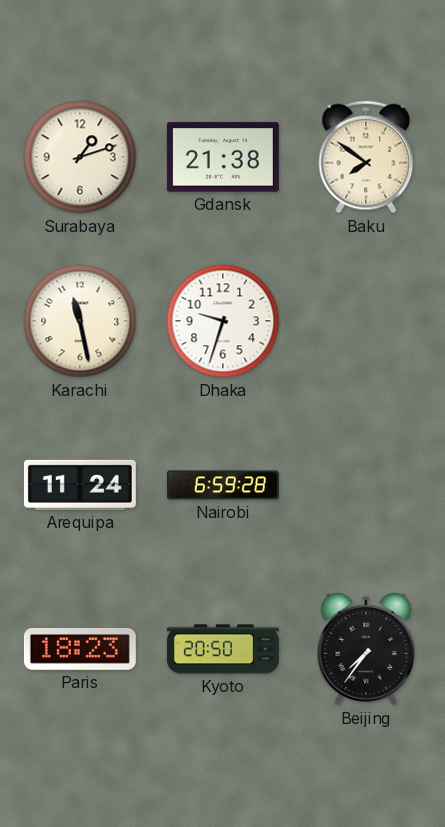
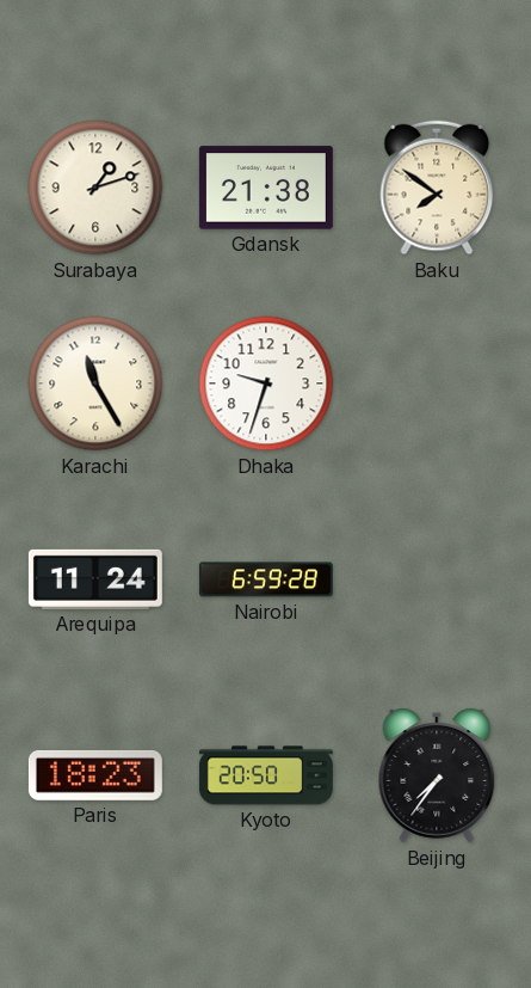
Karachi: 11:28 -> 11:25 (95, 383)
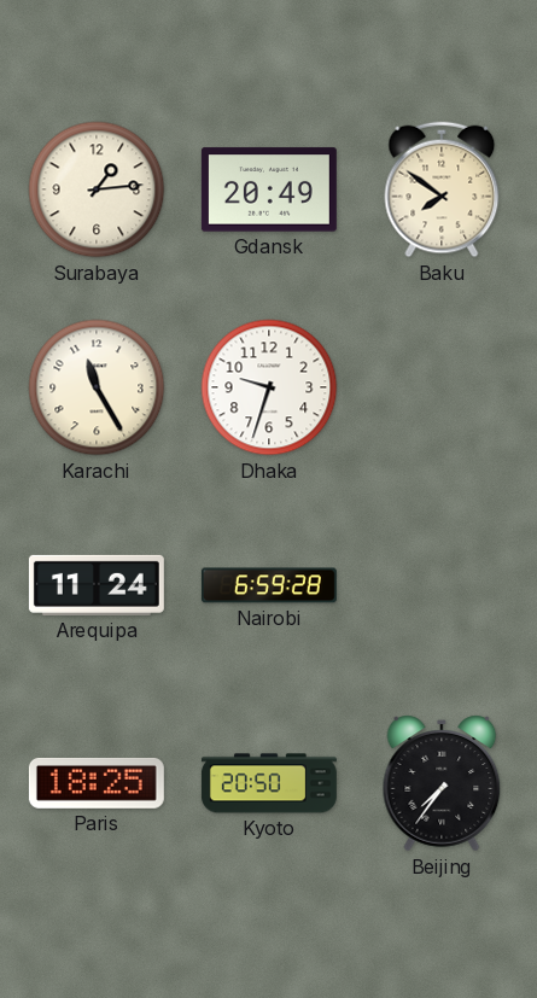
Surabaya: 1:12 -> 1:14 (97, 189)
Gdansk: 21:38 -> 20:49 (269, 189)
Paris: 18:23 -> 18:25 (97, 783)
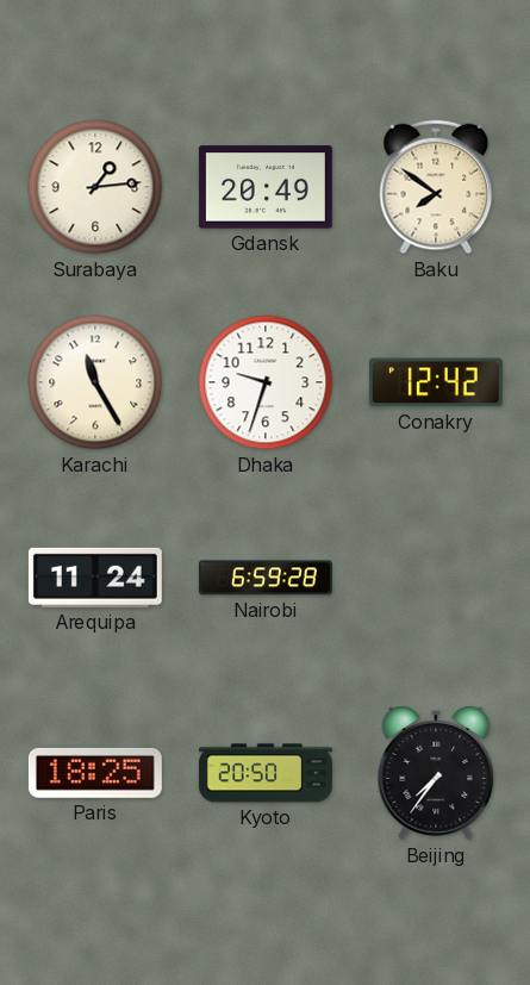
Conakry: none -> 12:42 (436, 382)
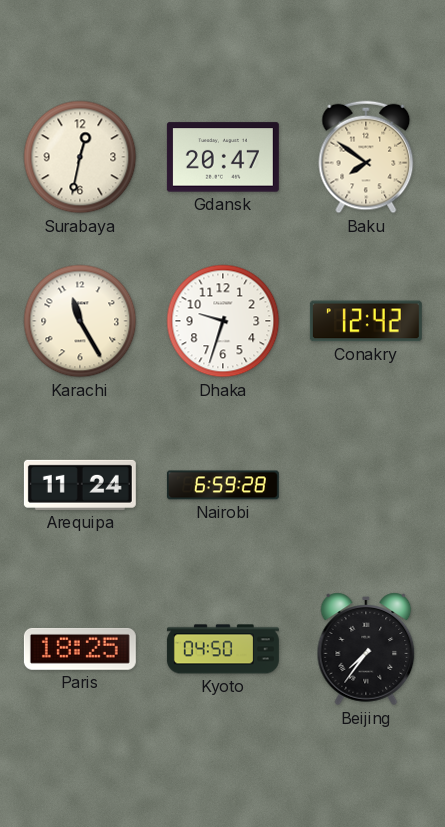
Surabaya: 1:14 -> 12:32 (80, 157)
Gdansk: 20:49 -> 20:47 (223, 157)
Kyoto: 20:50 -> 04:50 (223, 649)
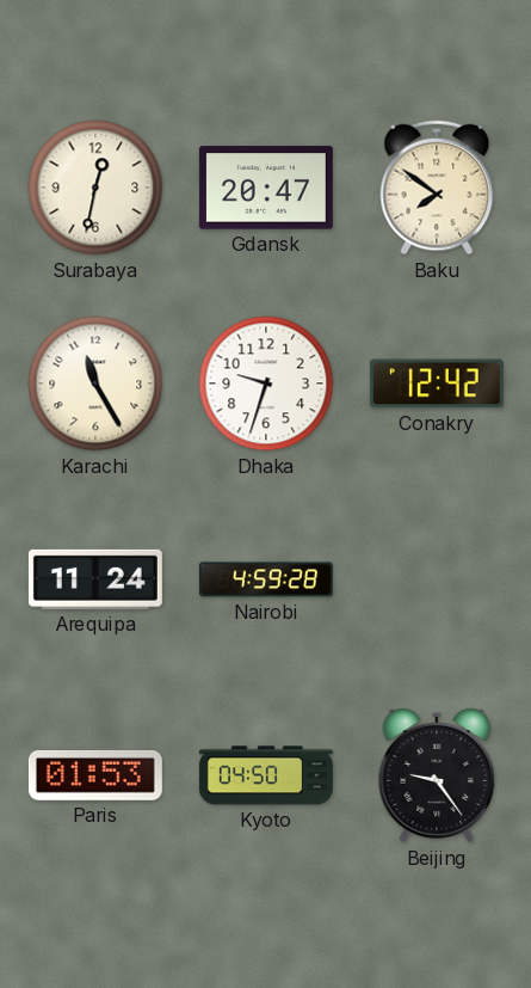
Nairobi: 6:59 -> 4:59 (266, 579)
Paris: 18:25 -> 01:53 (95, 775)
Beijing: 7:36 -> 9:24 (437, 775)
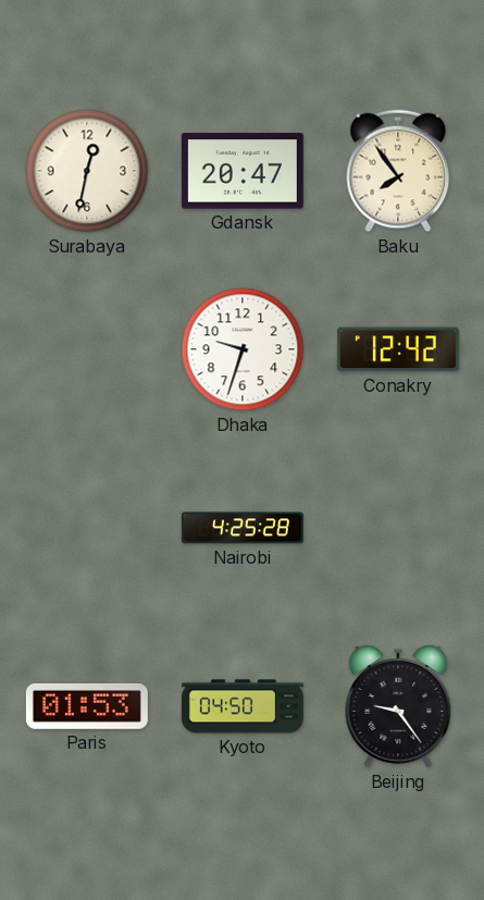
Baku: 7:51 -> 7:54 (398, 171)
Karachi: 11:25 -> none (95, 383)
Arequipa: 11:24 -> none (95, 579)
Nairobi: 4:59 -> 4:25 (243, 528)
